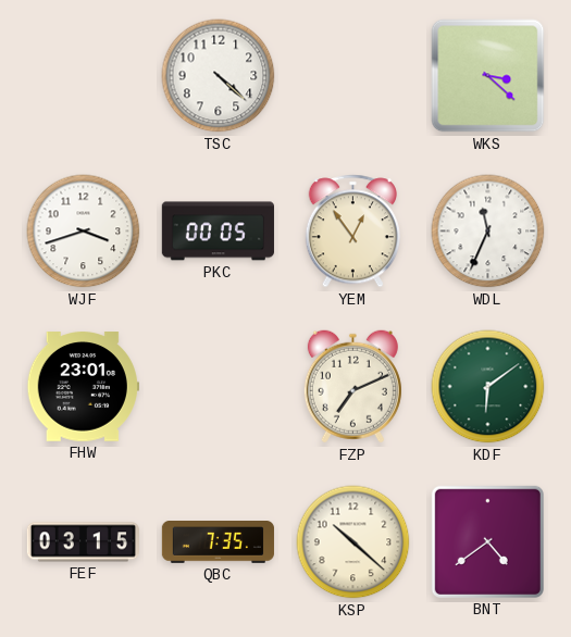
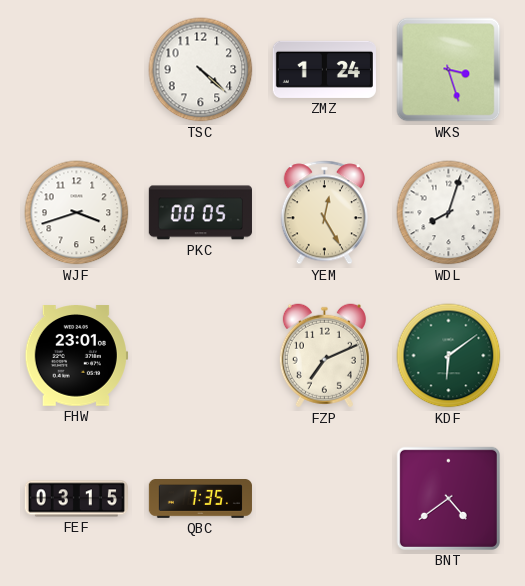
ZMZ: none -> 1:24 (324, 69)
WKS: 3:22 -> 3:27 (449, 70)
YEM: 12:54 -> 12:25 (324, 213)
WDL: 11:34 -> 8:03 (449, 213)
KSP: 10:22 -> none (353, 542)
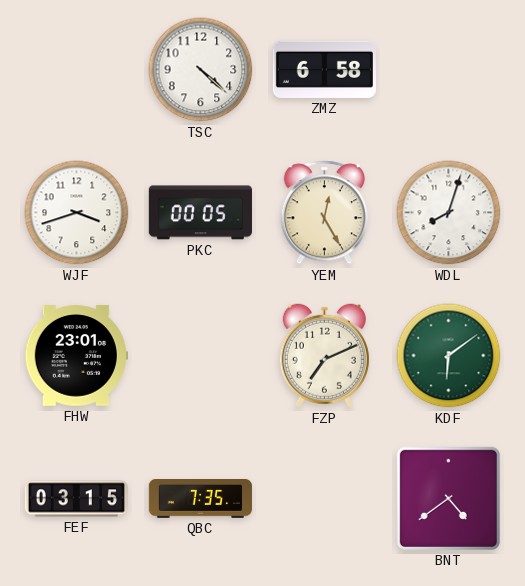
ZMZ: 1:24 -> 6:58 (324, 69)
WKS: 3:27 -> none (449, 70)
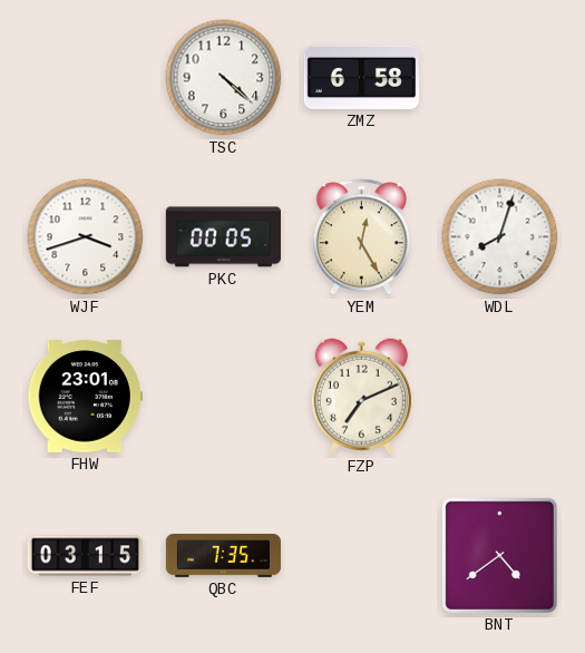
KDF: 6:09 -> none (449, 356)
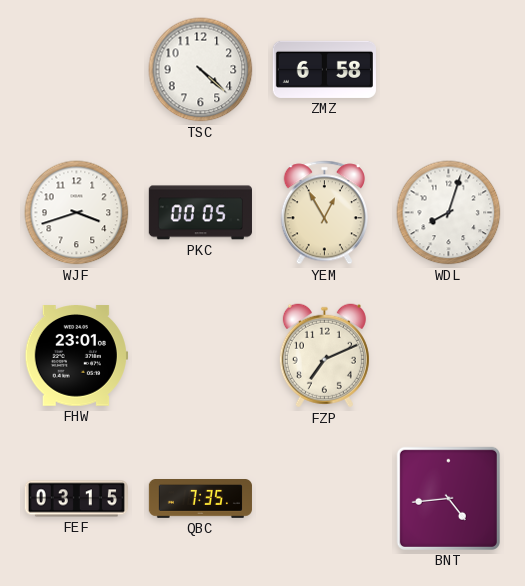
YEM: 12:25 -> 12:55 (324, 213)
BNT: 4:39 -> 4:44 (448, 498)
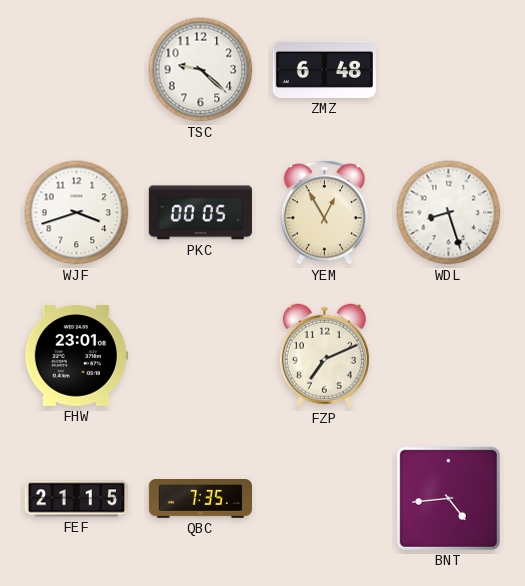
TSC: 4:22 -> 9:22 (201, 70)
ZMZ: 6:58 -> 6:48 (324, 69)
WDL: 8:03 -> 8:27 (449, 213)
FEF: 03:15 -> 21:15 (76, 499)
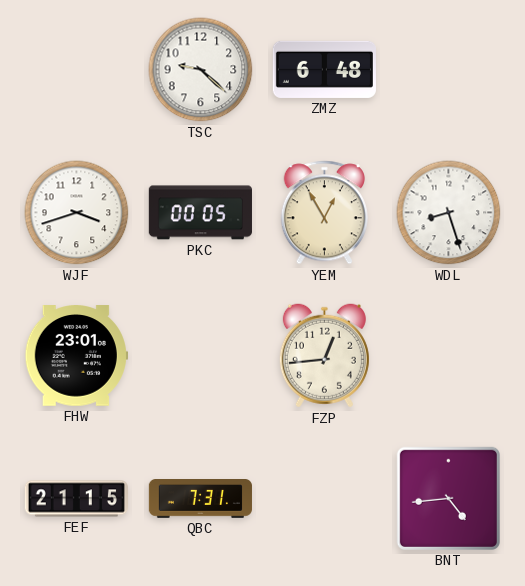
FZP: 7:11 -> 12:44 (324, 356)
QBC: 7:35 -> 7:31 (200, 499)
